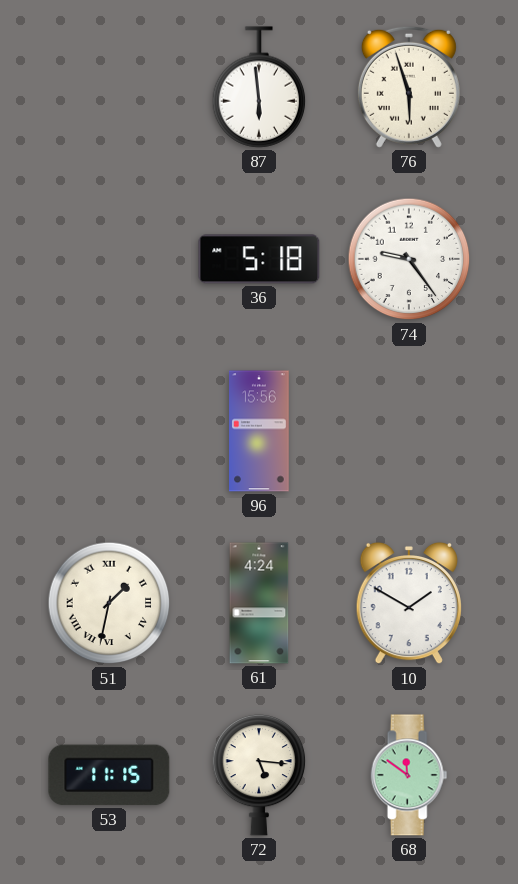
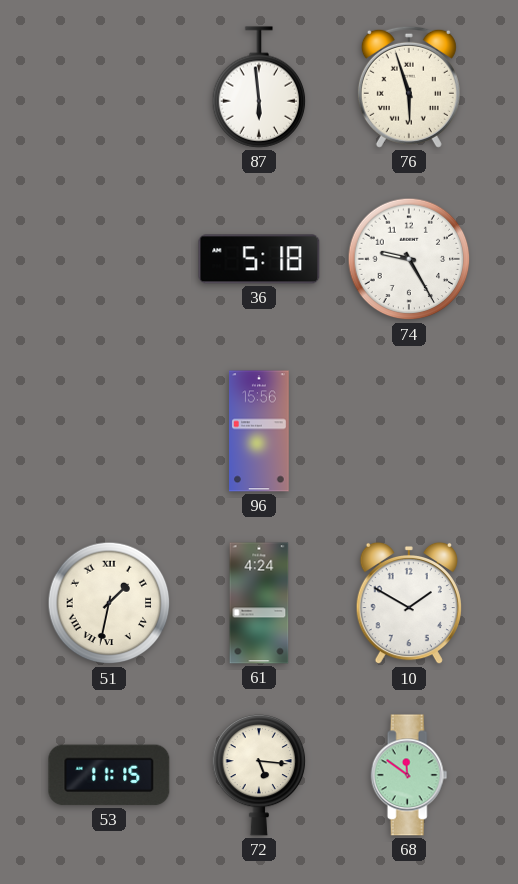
74: 9:24 -> 9:25 (409, 259)
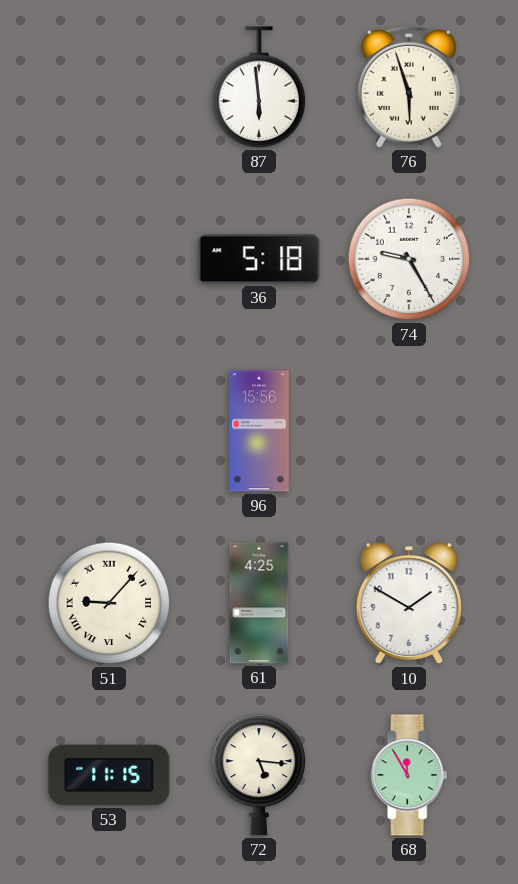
51: 1:32 -> 9:07 (109, 603)
61: 4:24 -> 4:25 (259, 603)
68: 11:51 -> 11:55 (409, 775)
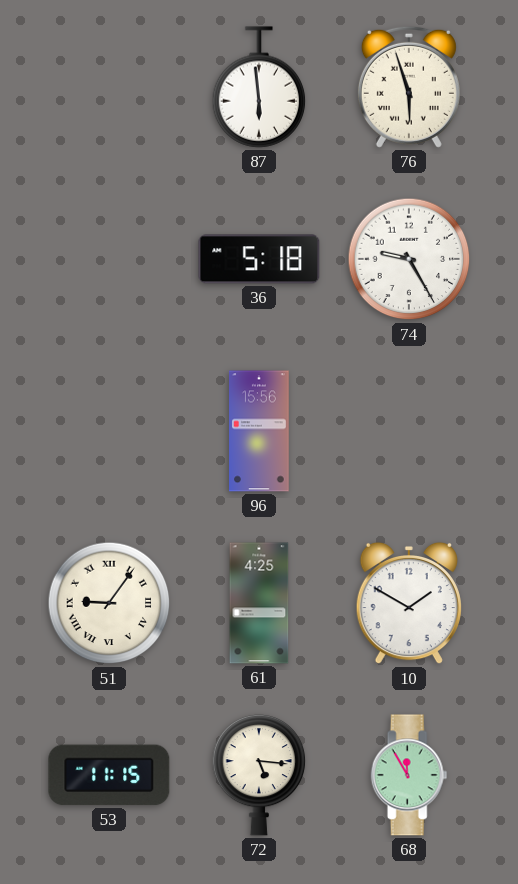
51: 9:07 -> 9:06 (109, 603)
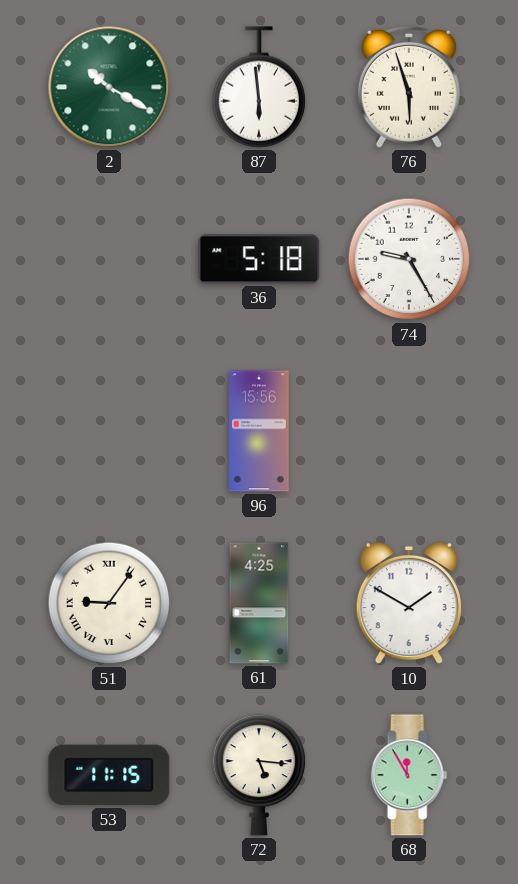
2: none -> 10:20 (109, 87)
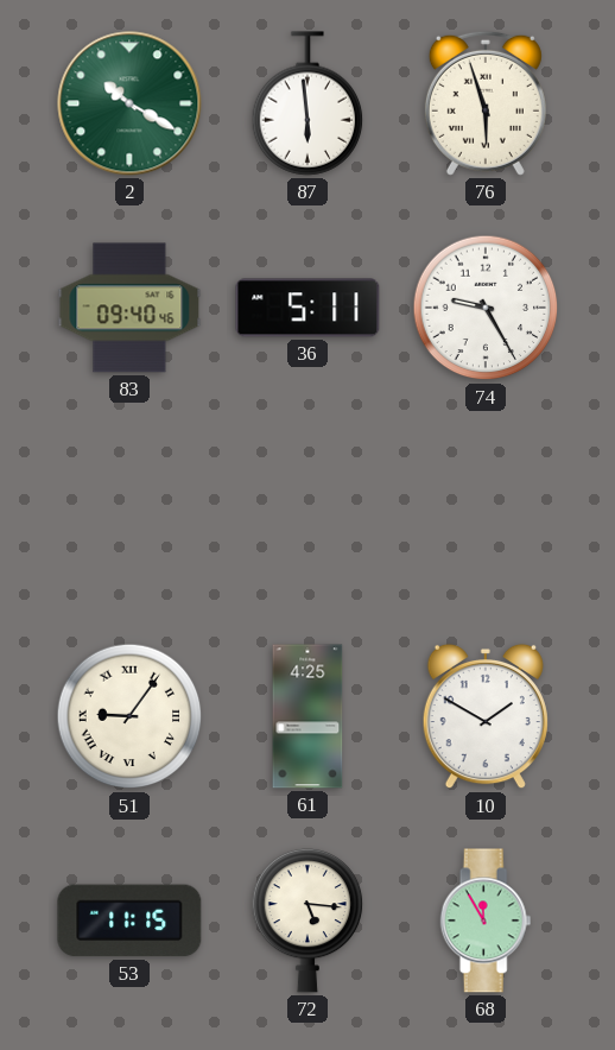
83: none -> 09:40 (129, 308)
36: 5:18 -> 5:11 (307, 308)
96: 15:56 -> none (259, 431)
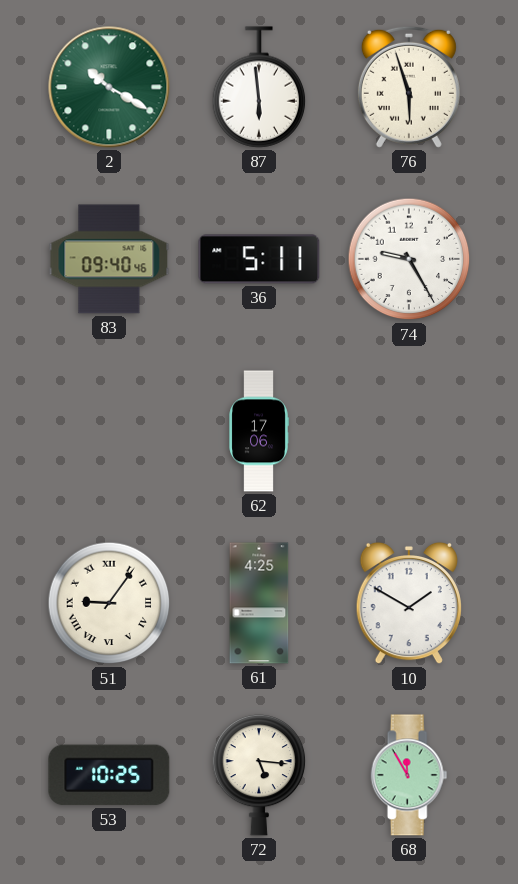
62: none -> 17:06 (259, 431)
53: 11:15 -> 10:25 (109, 775)
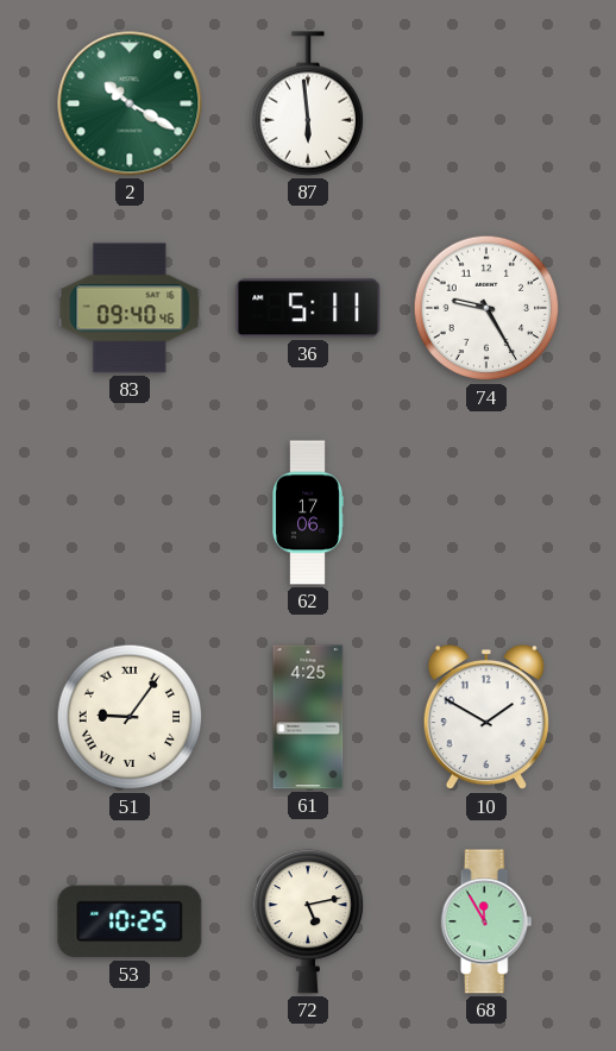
76: 5:57 -> none (409, 87)
72: 5:16 -> 5:13 (308, 921)
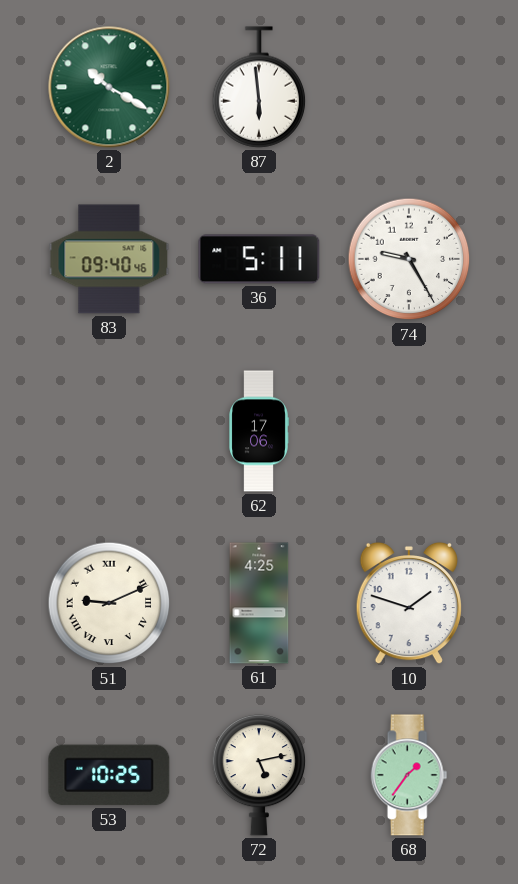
51: 9:06 -> 9:11 (109, 603)
10: 1:50 -> 1:48 (409, 603)
68: 11:55 -> 1:36 (409, 775)
